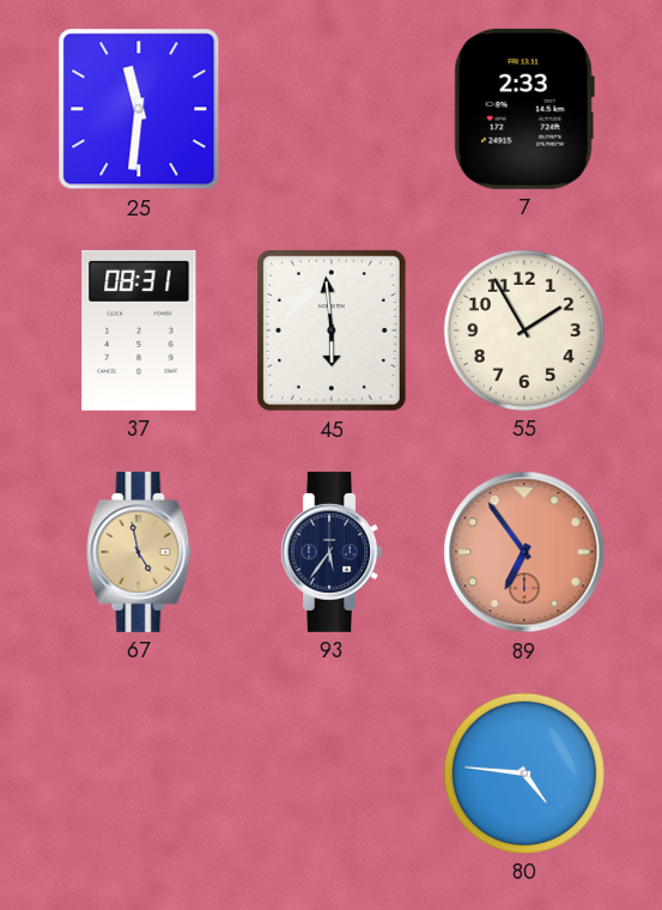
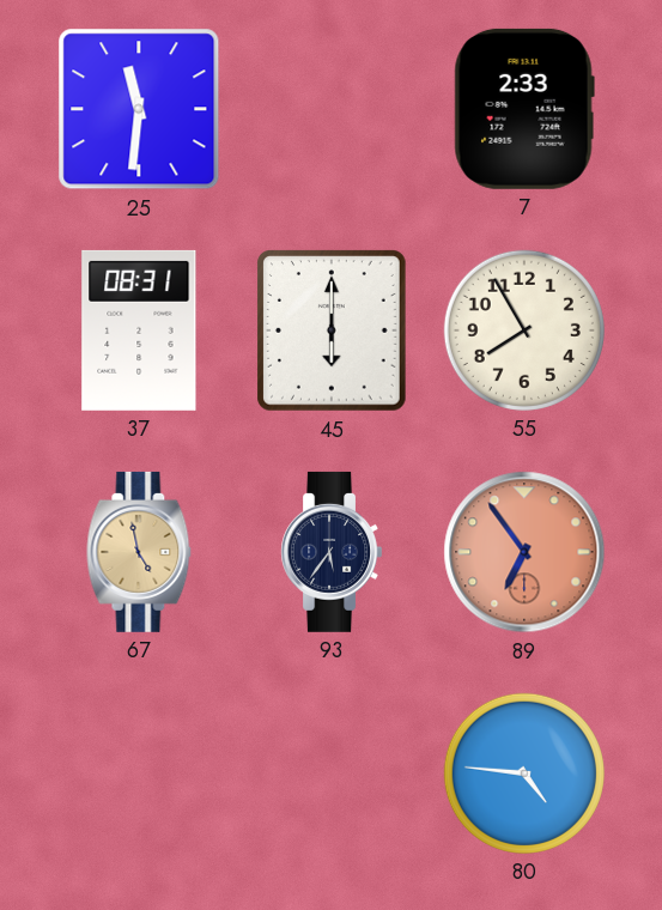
45: 5:59 -> 6:00 (333, 330)
55: 1:55 -> 7:55 (524, 330)
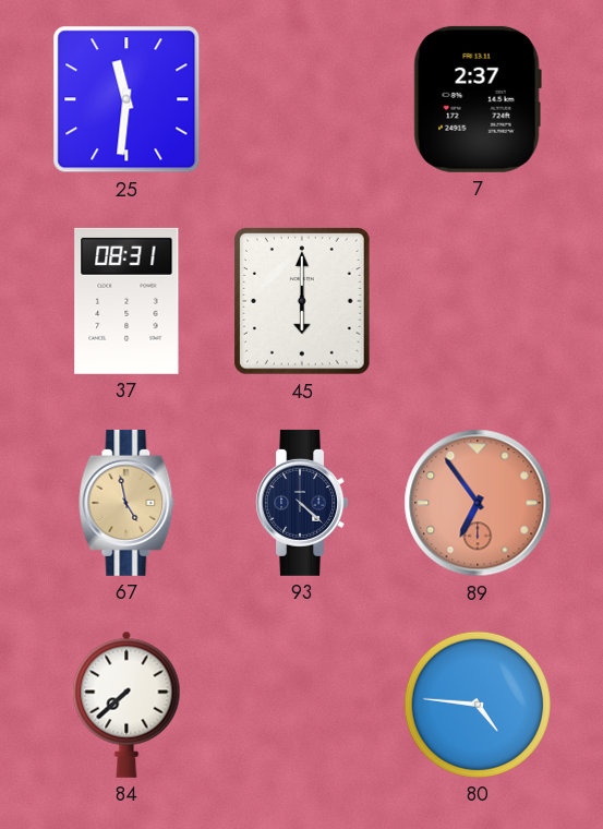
7: 2:33 -> 2:37 (478, 99)
55: 7:55 -> none (524, 330)
93: 5:36 -> 4:22 (301, 503)
84: none -> 7:38 (126, 705)
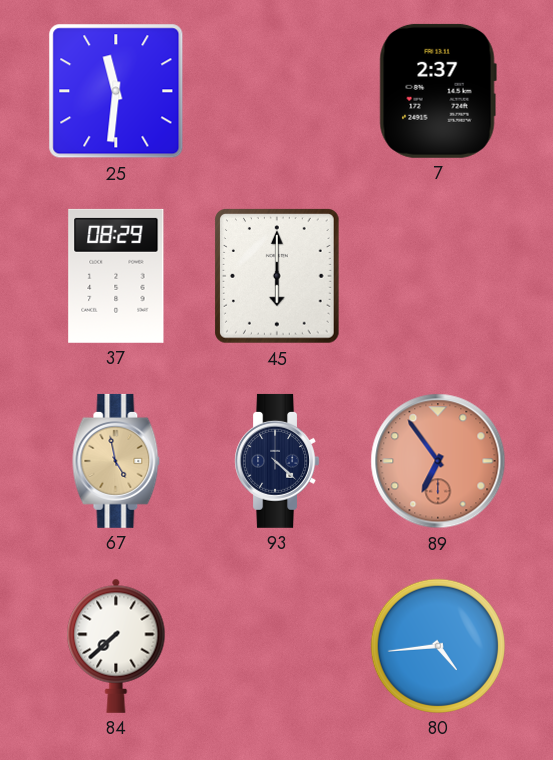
37: 08:31 -> 08:29 (116, 276)
80: 4:46 -> 4:44 (438, 646)
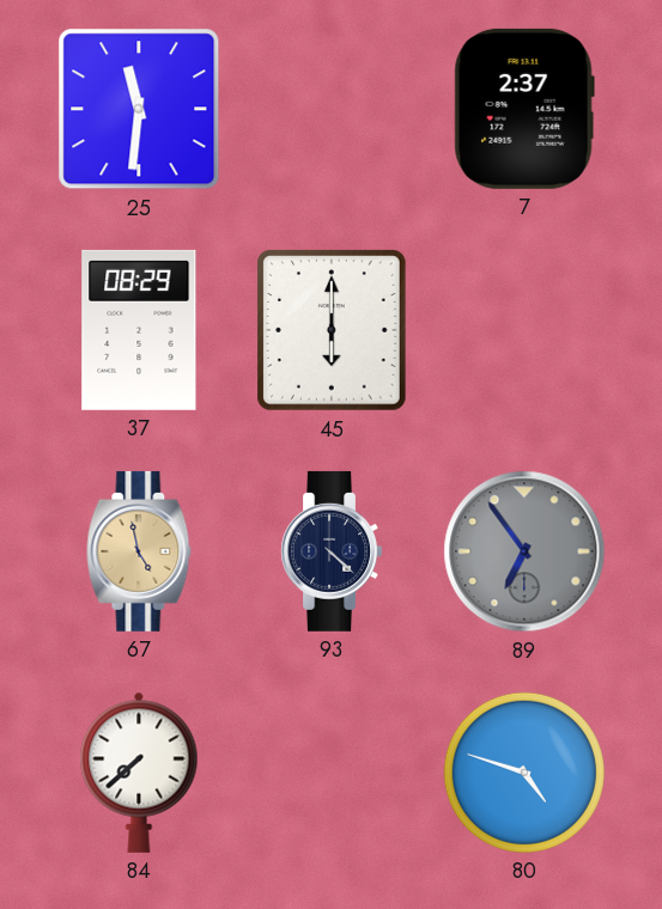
89 dial: salmon -> grey (524, 551)
80: 4:44 -> 4:48 (524, 773)
